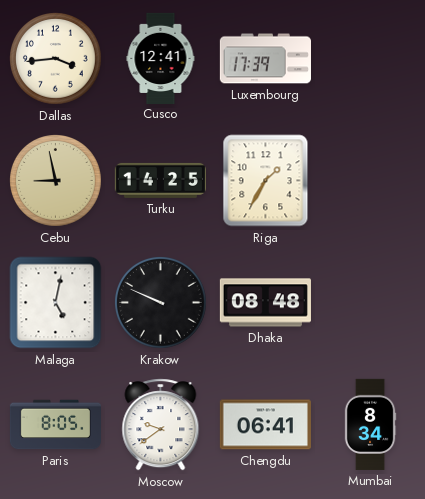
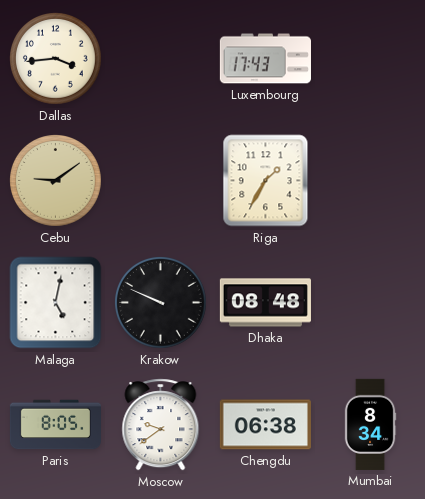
Cusco: 12:41 -> none (161, 58)
Luxembourg: 17:39 -> 17:43 (265, 59)
Cebu: 8:58 -> 9:09 (56, 181)
Turku: 14:25 -> none (160, 180)
Chengdu: 06:41 -> 06:38 (265, 425)
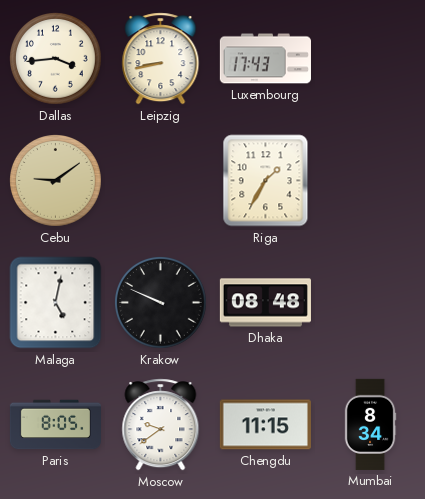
Leipzig: none -> 8:43 (161, 59)
Chengdu: 06:38 -> 11:15 (265, 425)
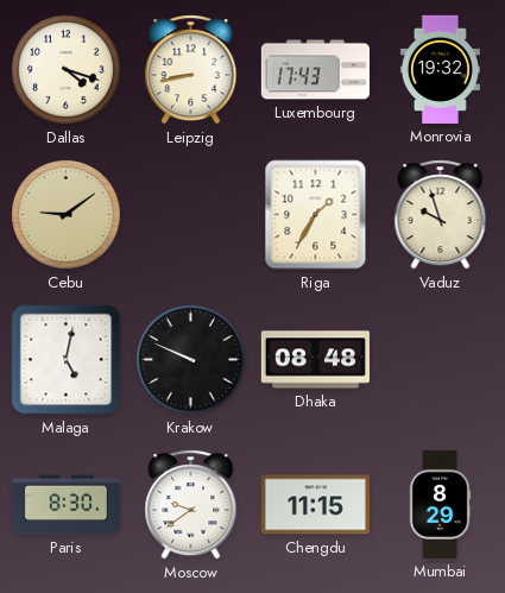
Dallas: 3:44 -> 4:18 (67, 70)
Monrovia: none -> 19:32 (440, 69)
Vaduz: none -> 9:57 (441, 215)
Paris: 8:05 -> 8:30 (65, 505)
Mumbai: 8:34 -> 8:29 (440, 504)
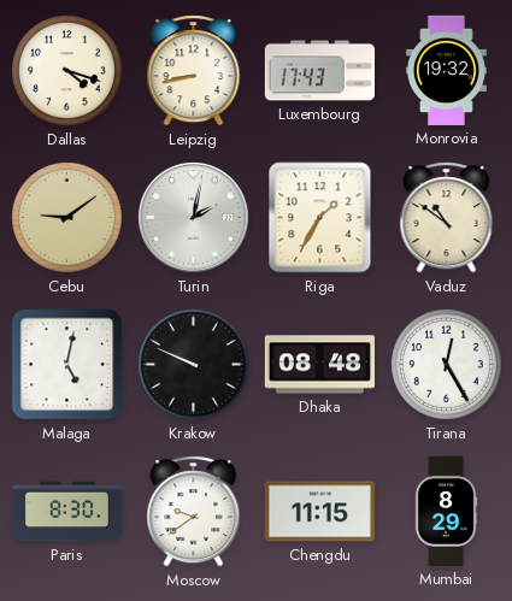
Turin: none -> 2:02 (193, 217)
Vaduz: 9:57 -> 10:51 (447, 218)
Tirana: none -> 12:25 (447, 365)
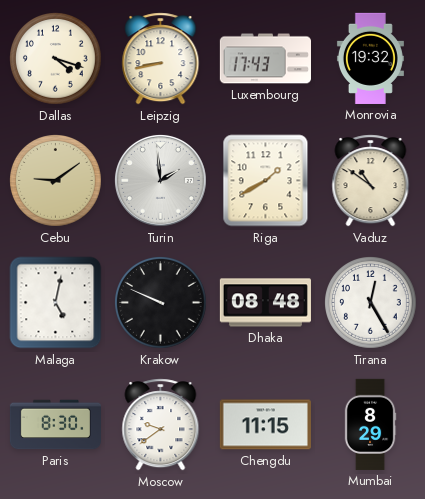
Turin: 2:02 -> 1:59 (160, 180)
Riga: 1:35 -> 1:40 (266, 181)
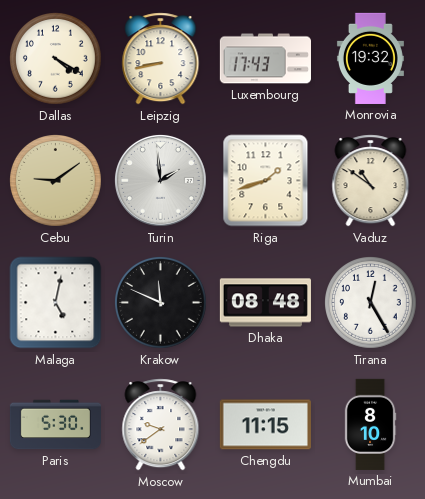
Dallas: 4:18 -> 4:20 (56, 59)
Riga: 1:40 -> 1:42 (266, 181)
Krakow: 9:49 -> 11:49 (161, 303)
Paris: 8:30 -> 5:30 (55, 425)
Mumbai: 8:29 -> 8:10 (370, 424)
